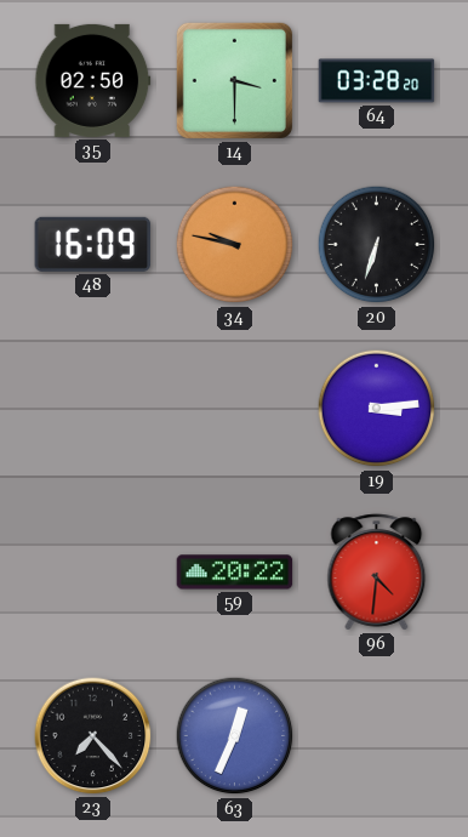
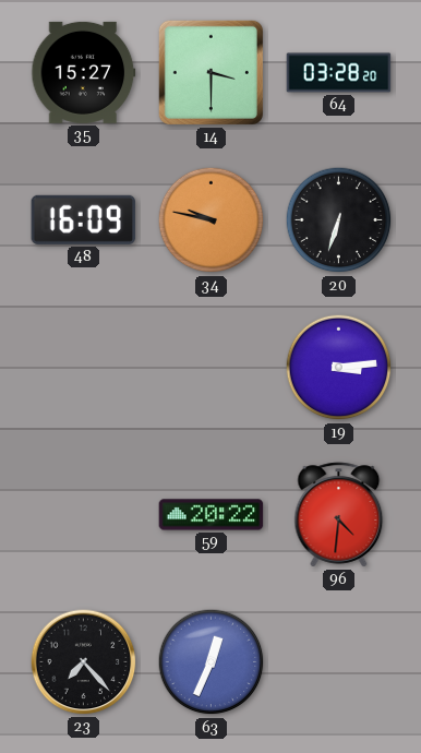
35: 02:50 -> 15:27 (84, 72)
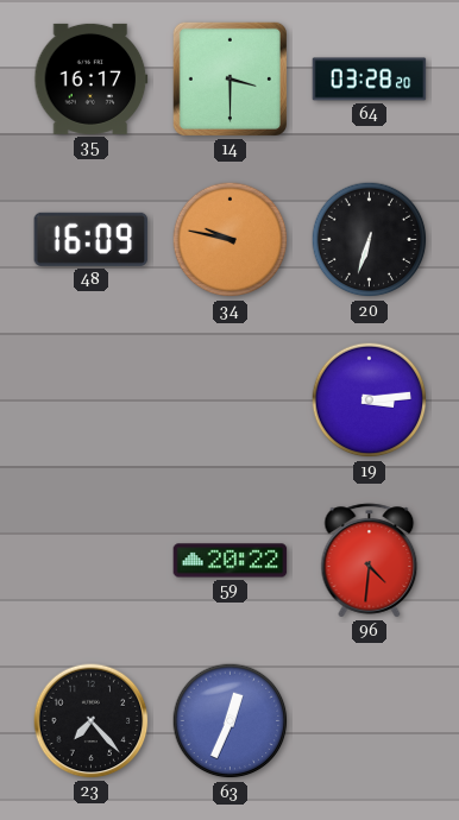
35: 15:27 -> 16:17 (92, 78)
